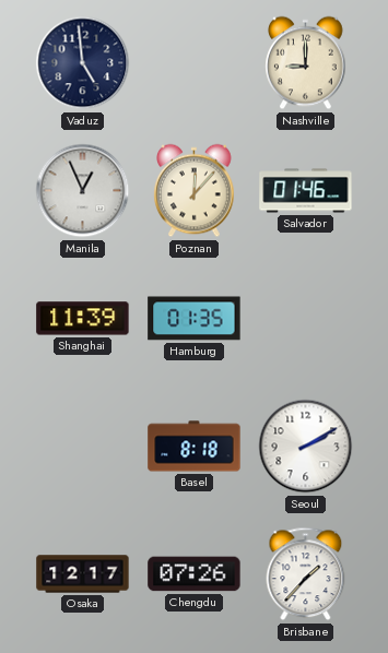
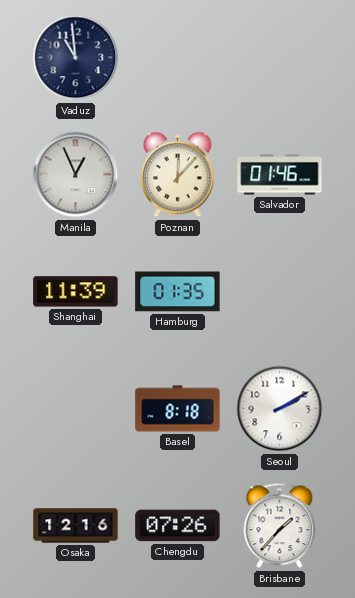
Vaduz: 4:59 -> 10:59 (76, 58)
Nashville: 9:00 -> none (306, 63)
Osaka: 12:17 -> 12:16 (76, 526)
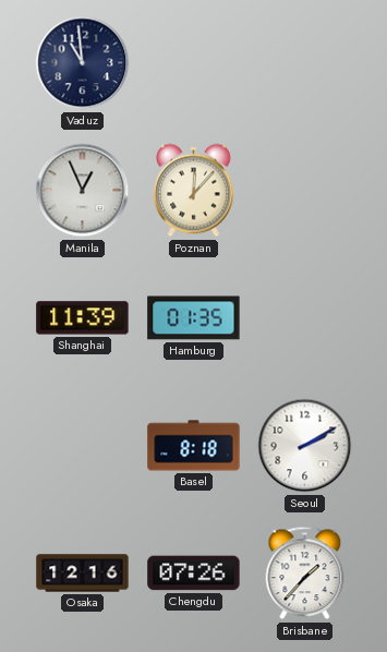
Salvador: 01:46 -> none (280, 175)
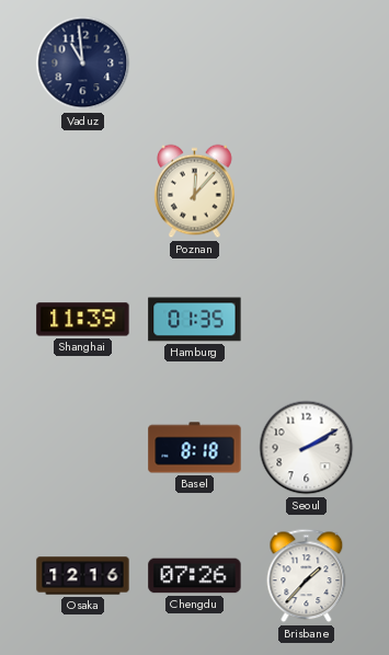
Manila: 12:56 -> none (83, 191)
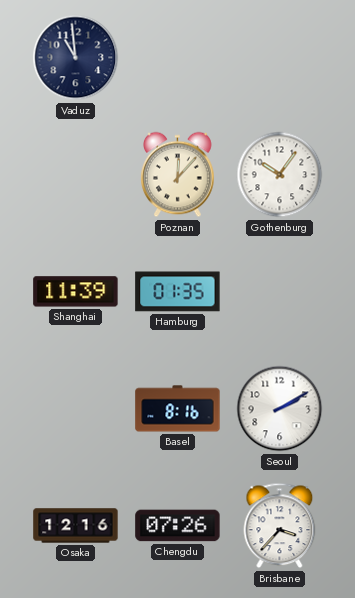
Gothenburg: none -> 10:06 (280, 175)
Basel: 8:18 -> 8:16 (178, 409)
Brisbane: 1:37 -> 3:37 (280, 526)
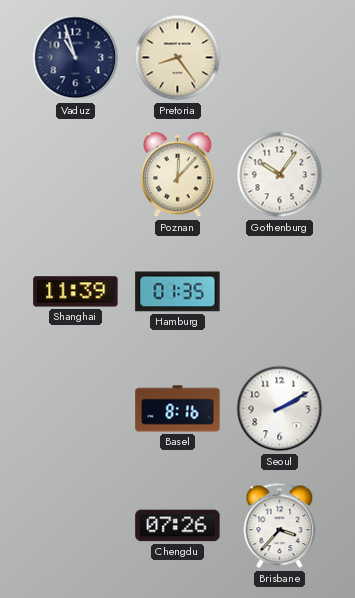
Vaduz: 10:59 -> 10:57 (76, 58)
Pretoria: none -> 8:24 (178, 58)
Osaka: 12:16 -> none (76, 526)
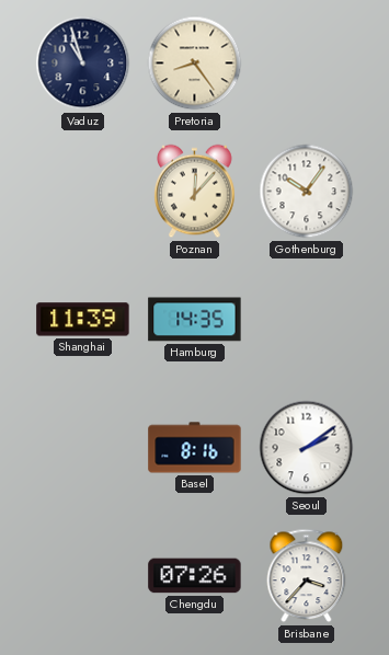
Hamburg: 01:35 -> 14:35 (195, 320)
Seoul: 2:10 -> 2:09 (307, 448)
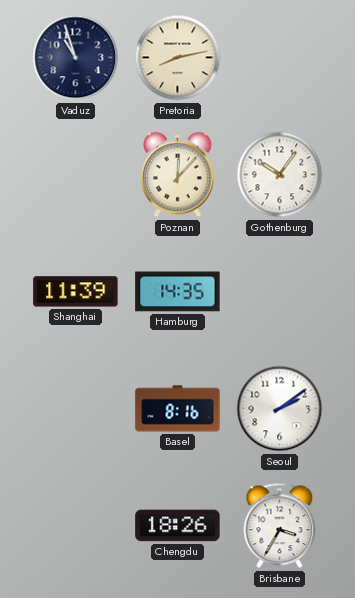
Pretoria: 8:24 -> 8:13 (178, 58)
Chengdu: 07:26 -> 18:26 (178, 526)
Brisbane: 3:37 -> 3:35 (280, 526)
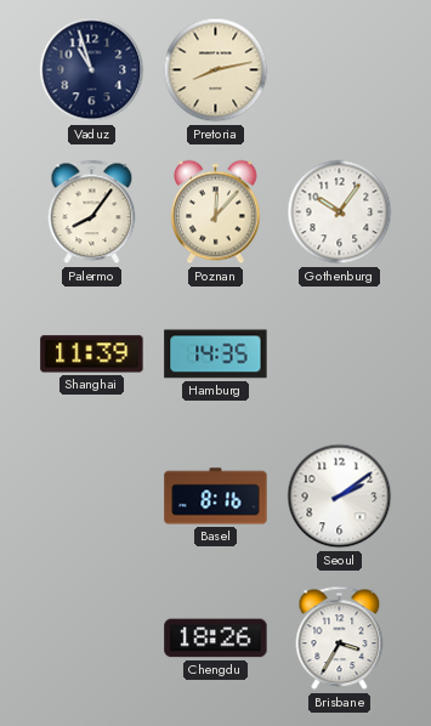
Palermo: none -> 8:06 (92, 212)
